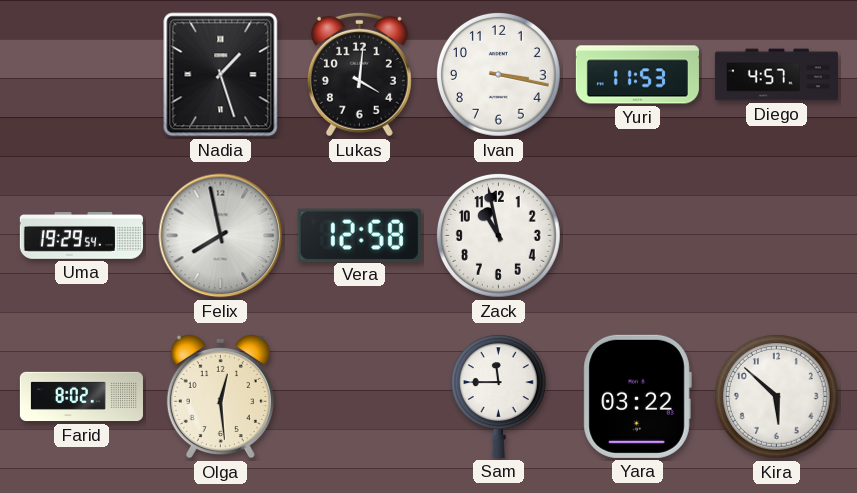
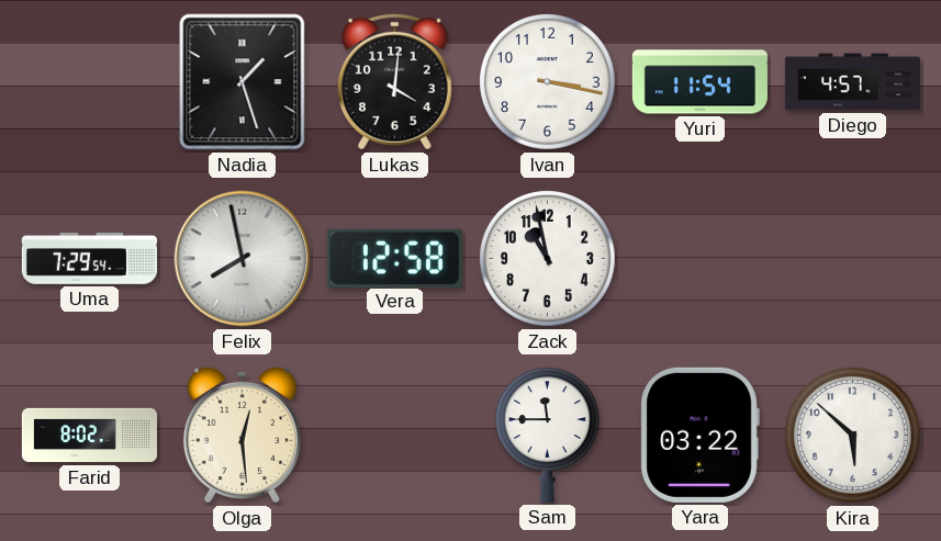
Yuri: 11:53 -> 11:54 (699, 82)
Uma: 19:29 -> 7:29 (89, 259)
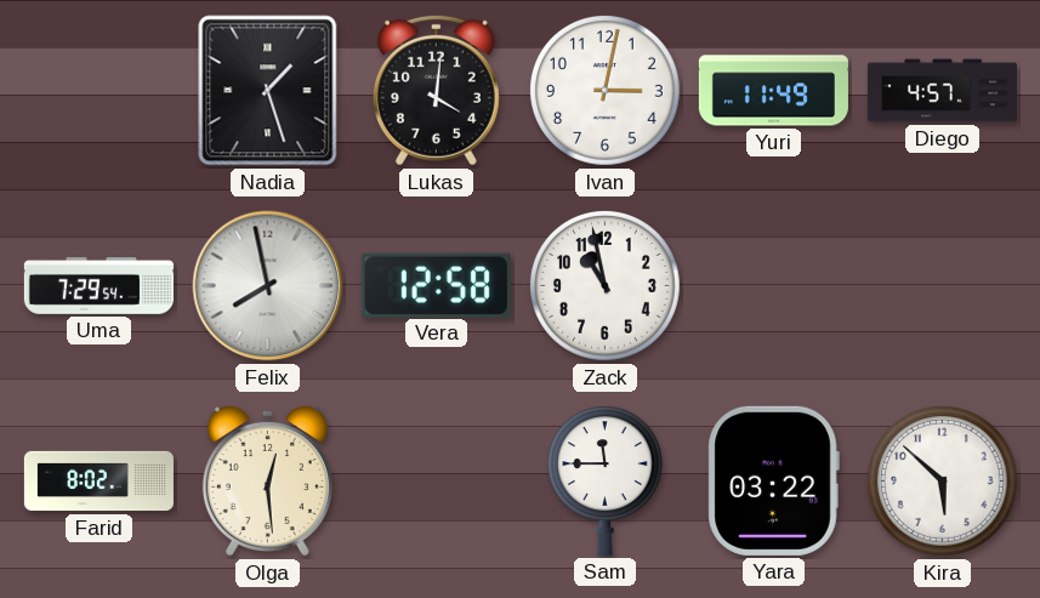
Ivan: 3:17 -> 3:02 (606, 91)
Yuri: 11:54 -> 11:49 (773, 91)
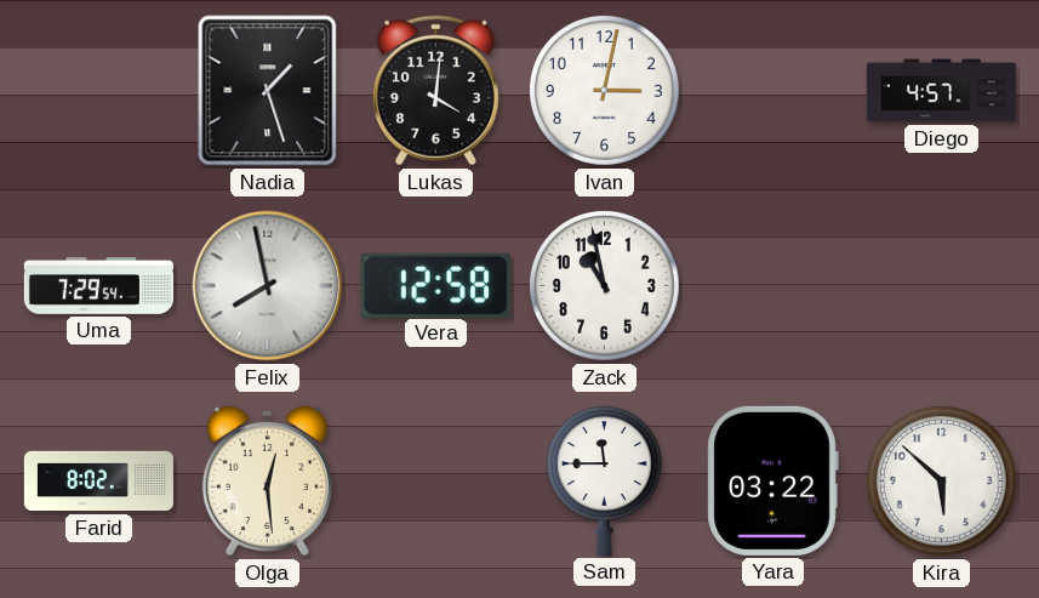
Yuri: 11:49 -> none (773, 91)
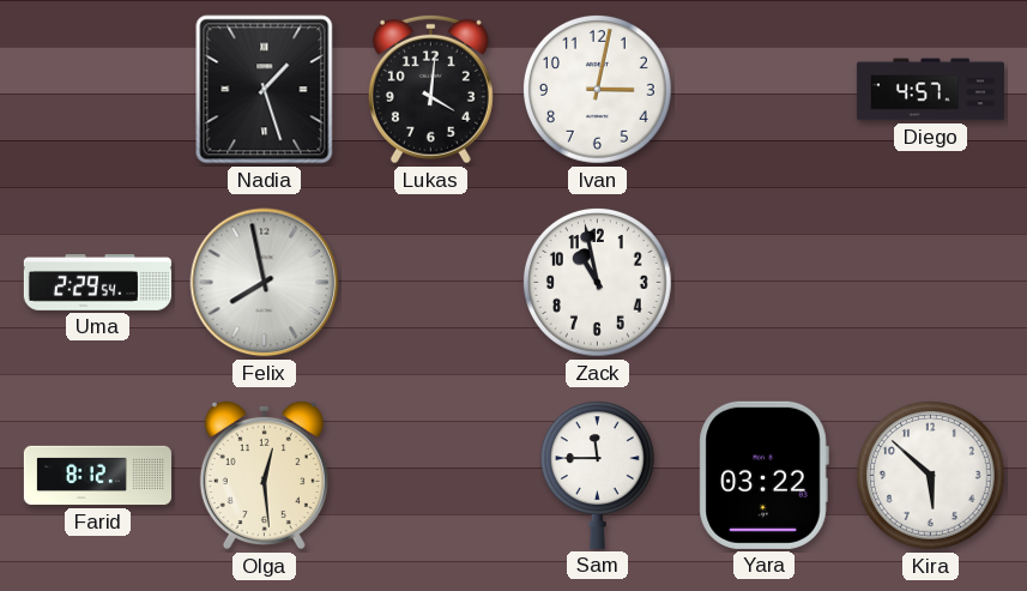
Uma: 7:29 -> 2:29 (97, 283)
Vera: 12:58 -> none (435, 285)
Farid: 8:02 -> 8:12 (97, 476)
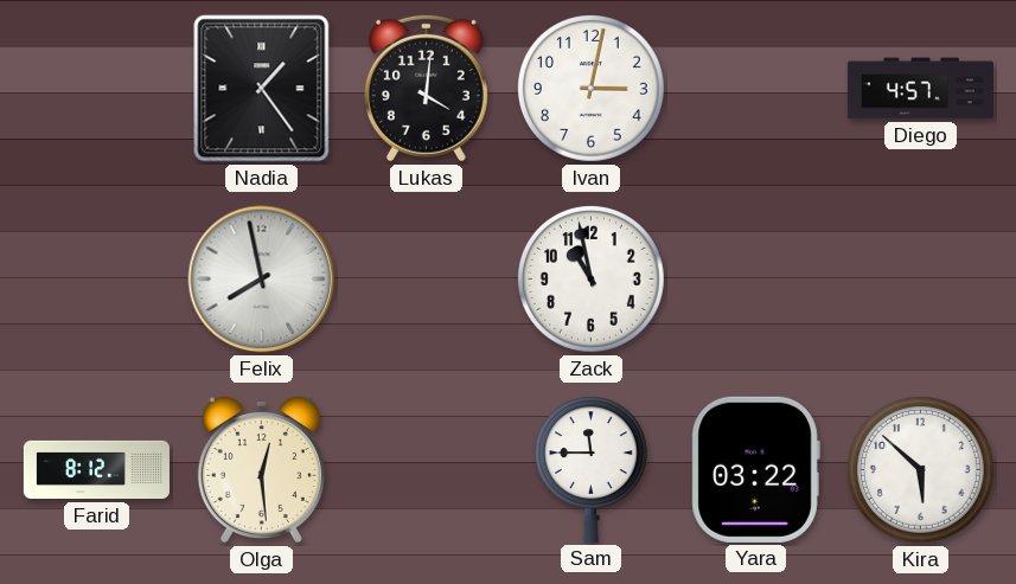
Nadia: 1:27 -> 1:24 (262, 89)
Uma: 2:29 -> none (97, 283)
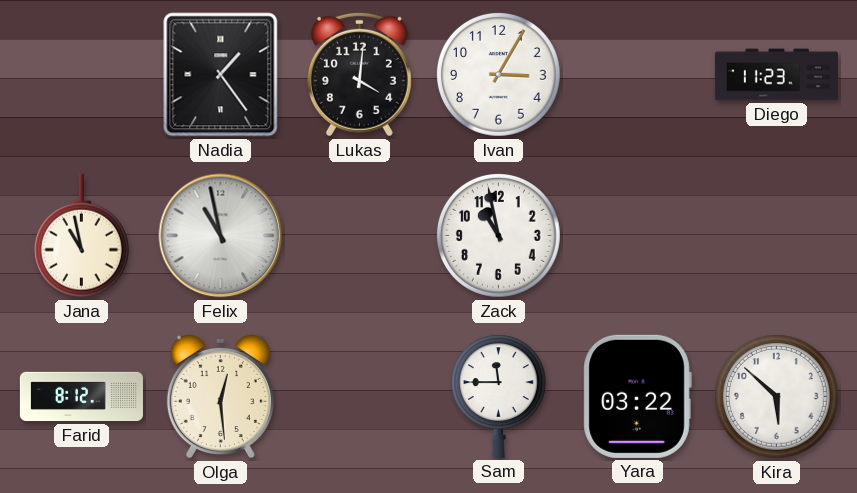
Ivan: 3:02 -> 3:05 (499, 75)
Diego: 4:57 -> 11:23 (776, 75)
Jana: none -> 10:58 (81, 236)
Felix: 7:58 -> 10:58 (221, 236)
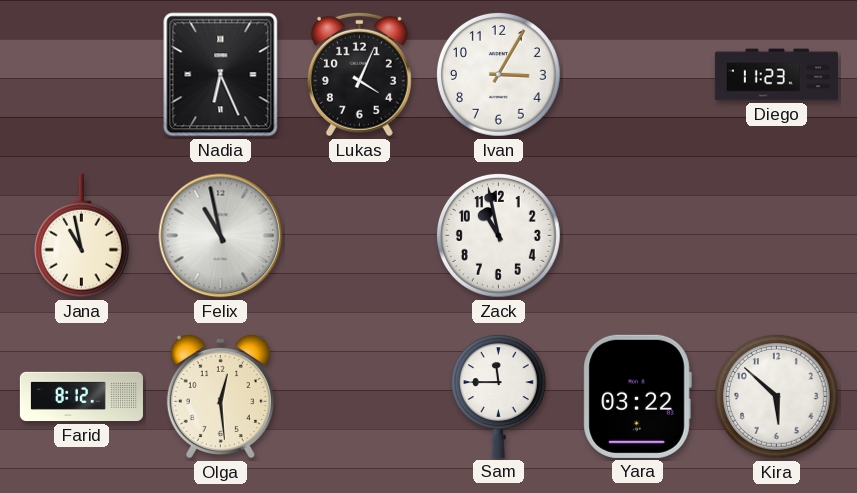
Nadia: 1:24 -> 6:26 (221, 75)
Lukas: 4:01 -> 4:04 (359, 74)
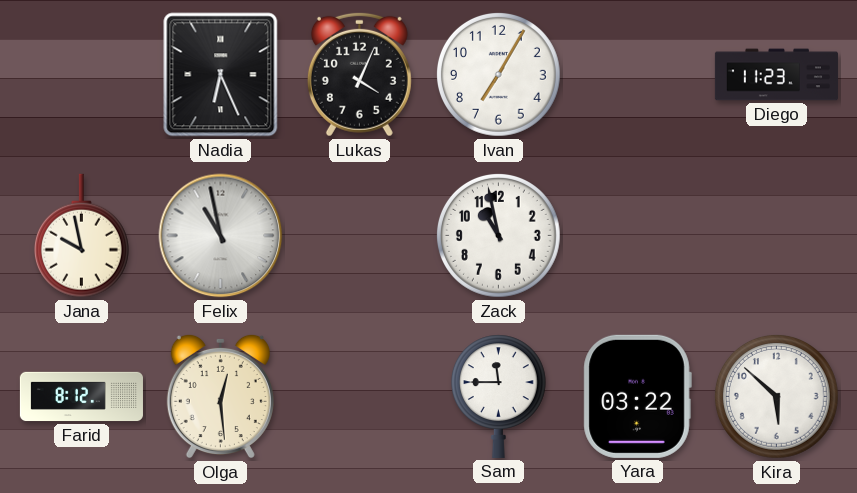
Ivan: 3:05 -> 7:05 (499, 75)
Jana: 10:58 -> 9:58 (81, 236)
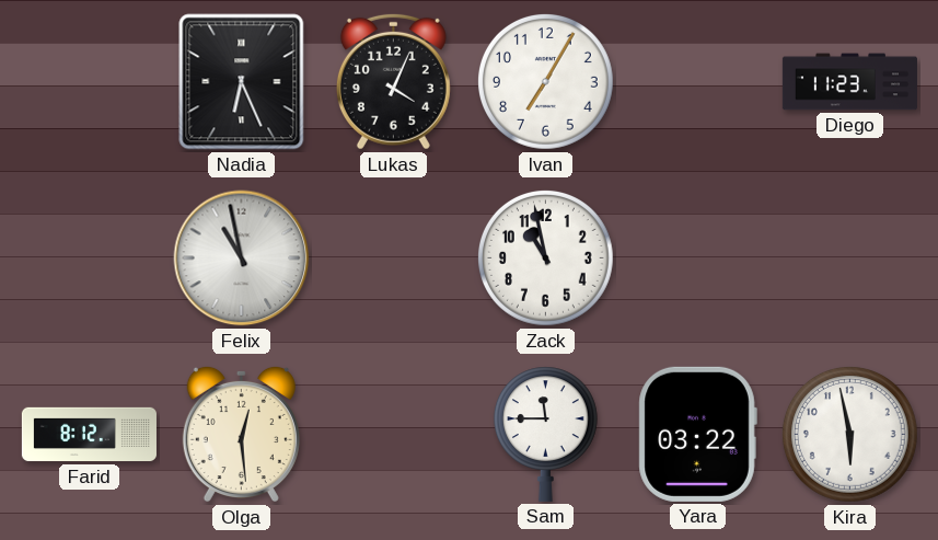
Jana: 9:58 -> none (81, 236)
Kira: 5:52 -> 5:58 (850, 435)
